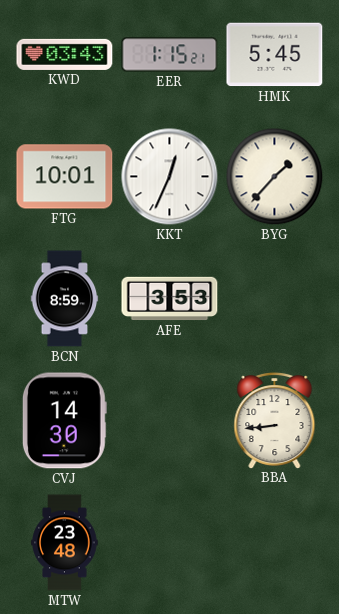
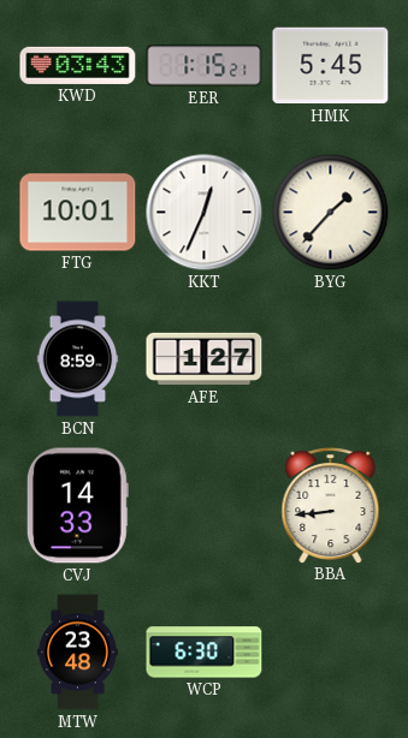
AFE: 3:53 -> 1:27 (205, 359)
CVJ: 14:30 -> 14:33 (77, 506)
WCP: none -> 6:30 (205, 653)
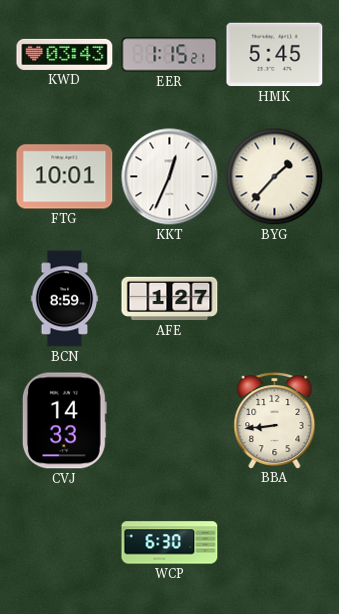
MTW: 23:48 -> none (78, 653)
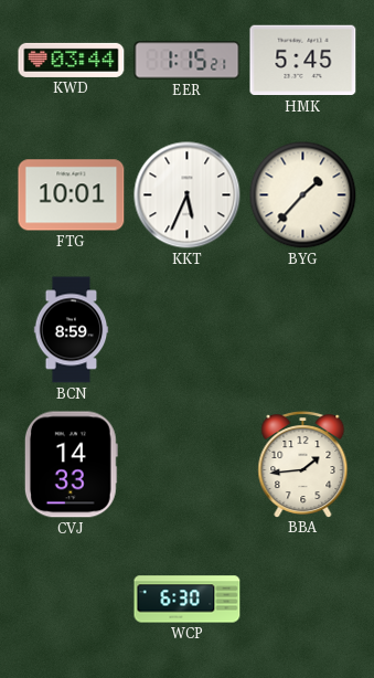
KWD: 03:43 -> 03:44 (72, 60)
KKT: 12:34 -> 5:34 (188, 195)
AFE: 1:27 -> none (170, 299)
BBA: 8:44 -> 1:44 (303, 465)
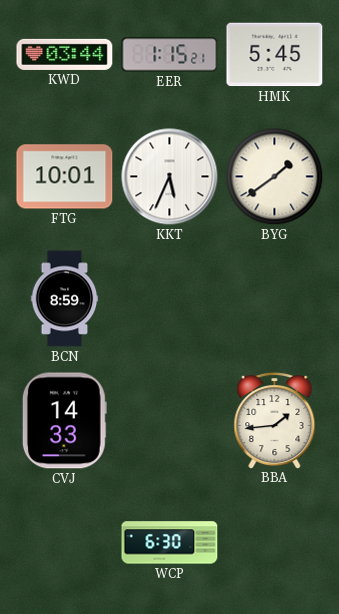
BYG: 1:37 -> 1:39 (275, 177)
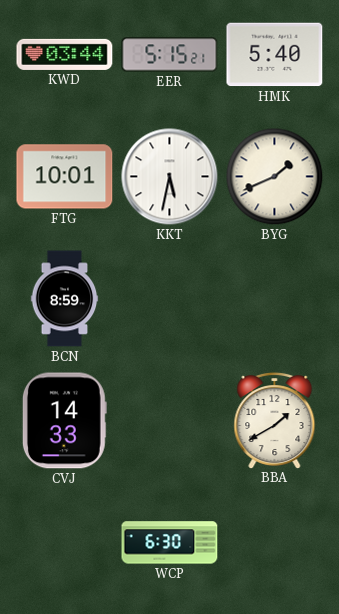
EER: 1:15 -> 5:15 (170, 55)
HMK: 5:45 -> 5:40 (275, 55)
KKT: 5:34 -> 5:32 (170, 177)
BYG: 1:39 -> 1:41 (275, 177)
BBA: 1:44 -> 1:40 (275, 421)
